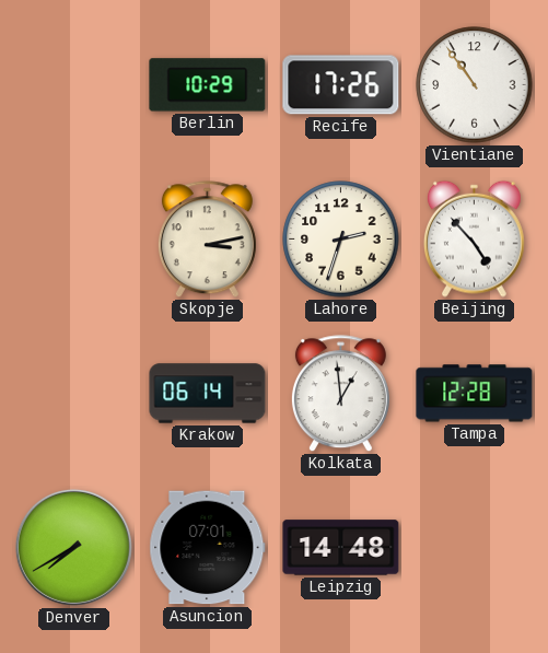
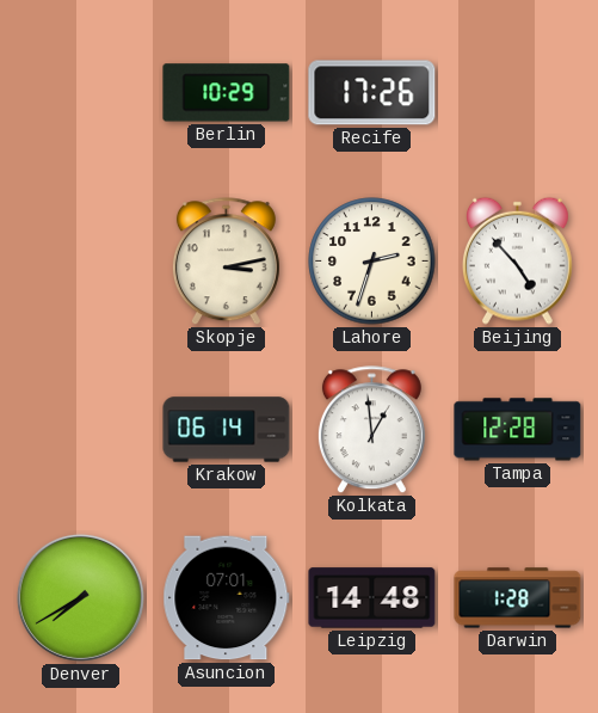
Vientiane: 10:54 -> none (475, 85)
Darwin: none -> 1:28 (518, 598)
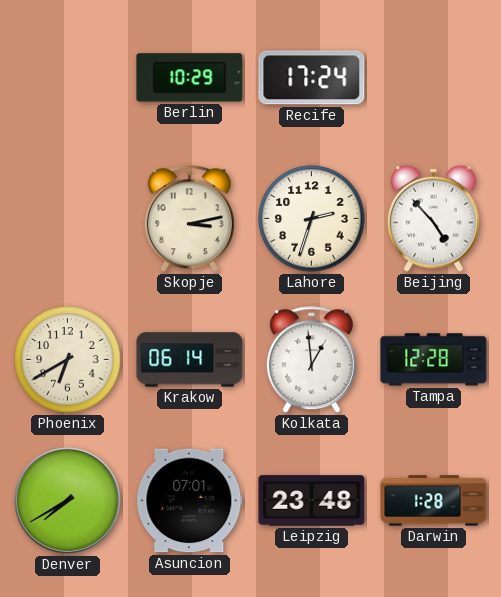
Recife: 17:26 -> 17:24 (312, 78)
Phoenix: none -> 6:40 (68, 360)
Leipzig: 14:48 -> 23:48 (312, 501)
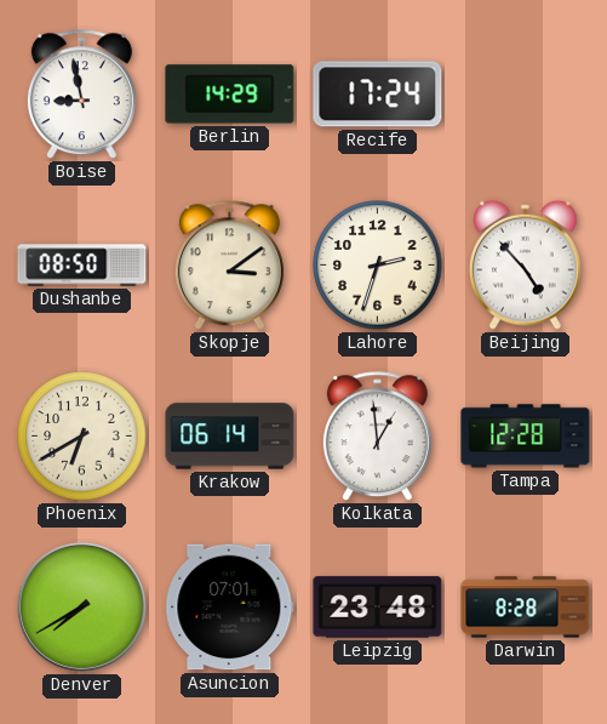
Boise: none -> 8:58 (81, 95)
Berlin: 10:29 -> 14:29 (230, 95)
Dushanbe: none -> 08:50 (82, 266)
Skopje: 3:13 -> 3:09 (229, 266)
Darwin: 1:28 -> 8:28 (526, 608)
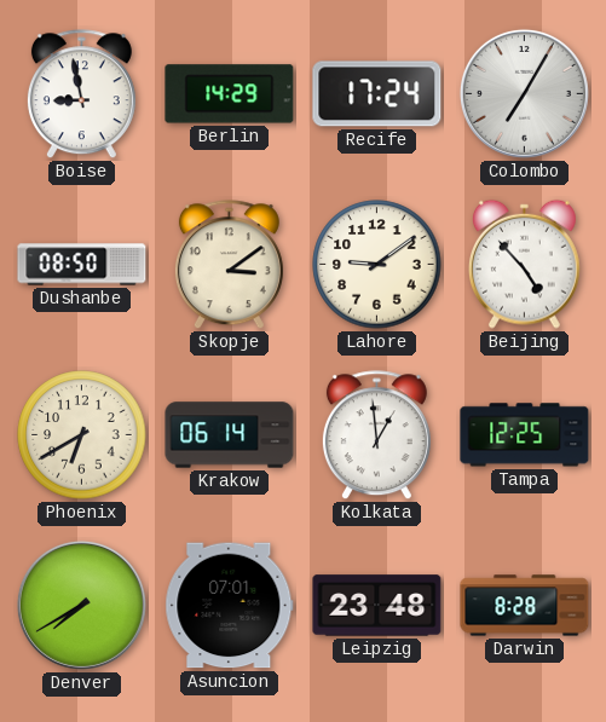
Colombo: none -> 7:05 (524, 93)
Lahore: 2:33 -> 9:09 (377, 265)
Tampa: 12:28 -> 12:25 (525, 435)
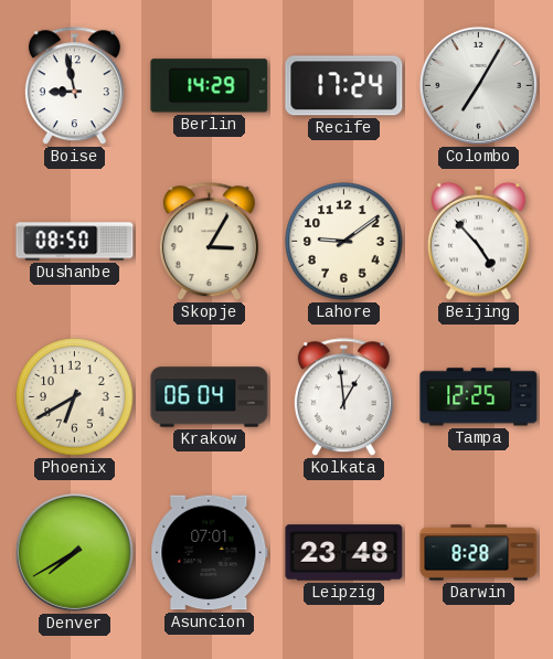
Skopje: 3:09 -> 3:05 (209, 242)
Krakow: 06:14 -> 06:04 (210, 397)
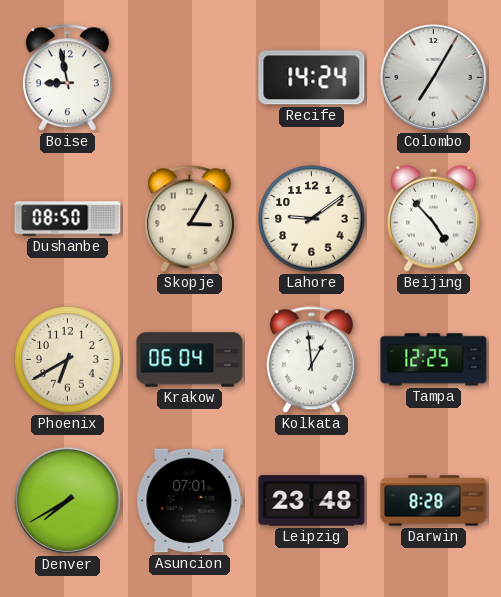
Berlin: 14:29 -> none (210, 86)
Recife: 17:24 -> 14:24 (312, 78)
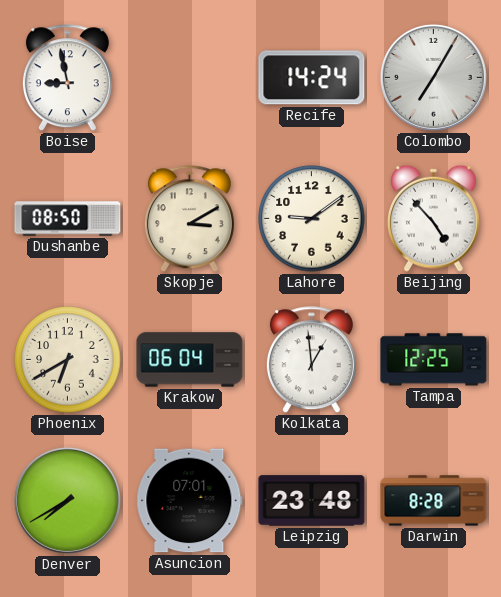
Skopje: 3:05 -> 3:10 (189, 219)
